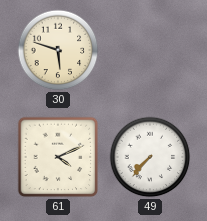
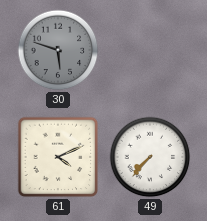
30 dial: cream -> grey (58, 50)
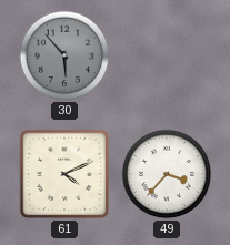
30: 5:48 -> 5:53 (64, 55)
49: 7:37 -> 3:37 (167, 174)
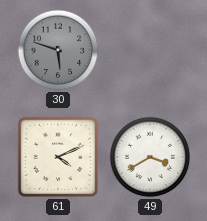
30: 5:53 -> 5:48 (58, 50)
49: 3:37 -> 3:40 (150, 157)
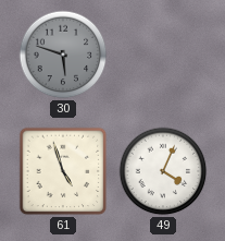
61: 4:11 -> 4:57 (63, 171)
49: 3:40 -> 4:04 (163, 171)
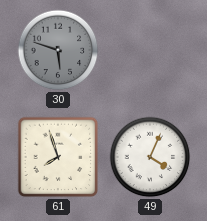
61: 4:57 -> 7:57 (58, 157)
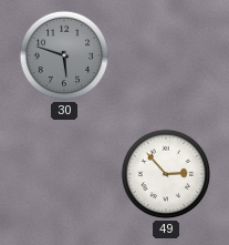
61: 7:57 -> none (58, 157)
49: 4:04 -> 2:53 (166, 174)
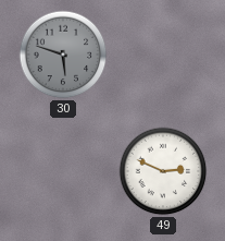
49: 2:53 -> 2:49 (163, 171)
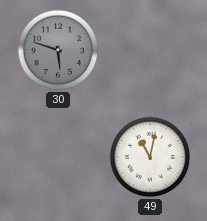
49: 2:49 -> 11:02 (150, 157)
